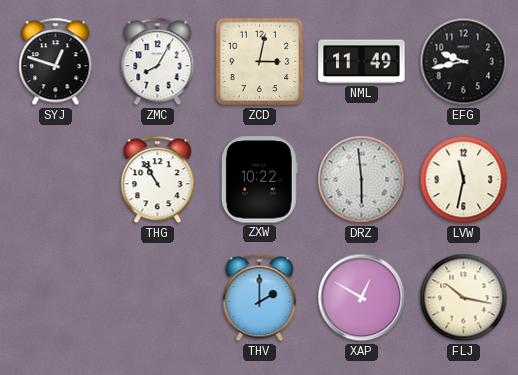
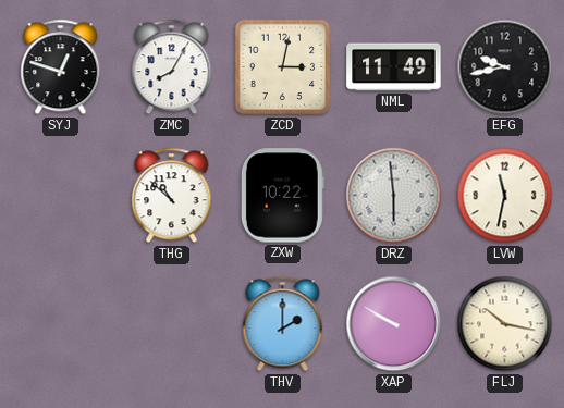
THG: 10:55 -> 10:52 (172, 196)
XAP: 12:50 -> 9:50 (394, 324)
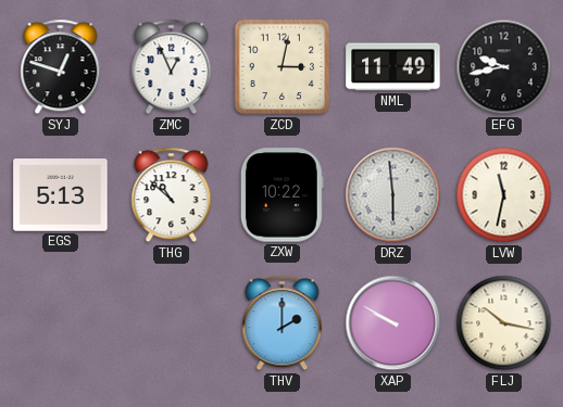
ZMC: 8:05 -> 12:56 (172, 67)
EGS: none -> 5:13 (61, 195)
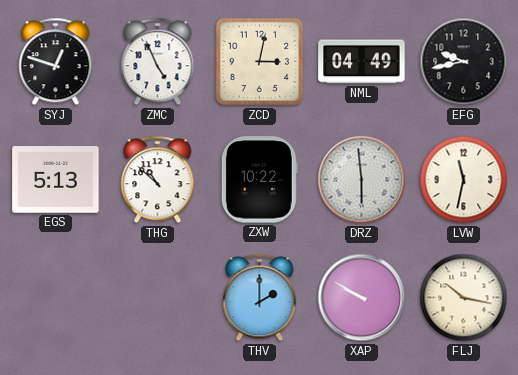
ZMC: 12:56 -> 4:56 (158, 62)
NML: 11:49 -> 04:49 (362, 62)
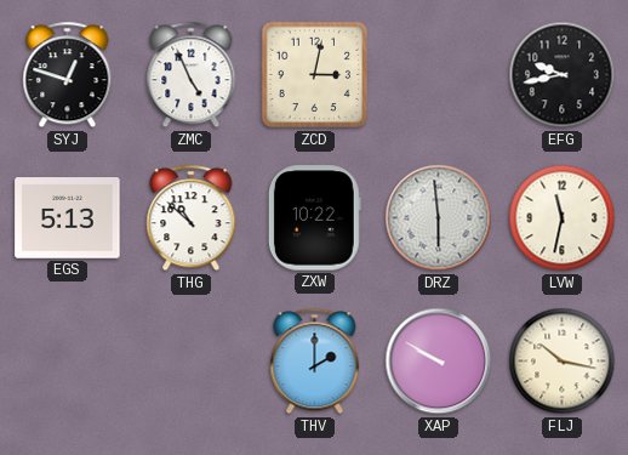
NML: 04:49 -> none (362, 62)
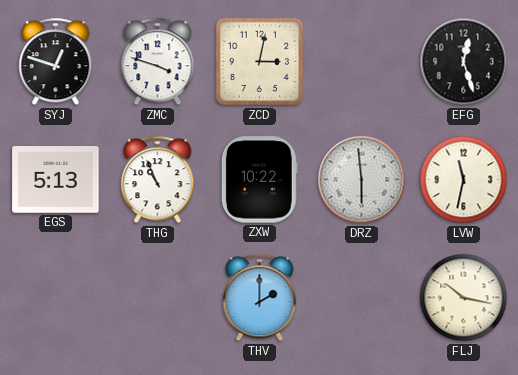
ZMC: 4:56 -> 3:48 (158, 62)
EFG: 9:43 -> 12:27 (464, 62)
THG: 10:52 -> 10:56 (158, 180)
XAP: 9:50 -> none (439, 362)
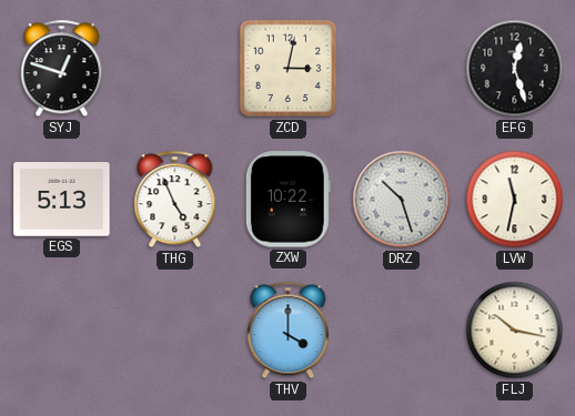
ZMC: 3:48 -> none (158, 62)
THG: 10:56 -> 4:56 (175, 200)
DRZ: 5:59 -> 10:27 (402, 200)
THV: 2:00 -> 4:00 (289, 331)
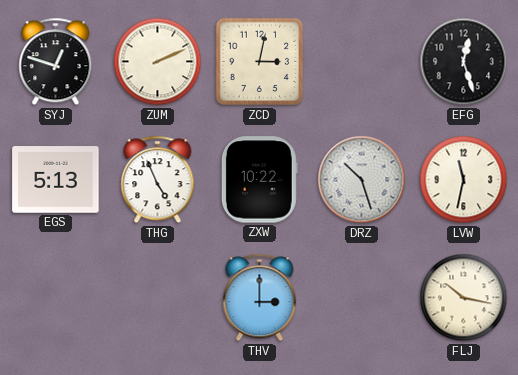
ZUM: none -> 2:11 (158, 62)
THV: 4:00 -> 3:00 (260, 298)
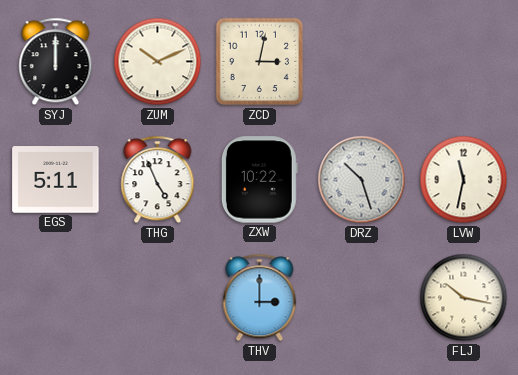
SYJ: 12:48 -> 12:00 (56, 62)
ZUM: 2:11 -> 10:11 (158, 62)
EFG: 12:27 -> none (464, 62)
EGS: 5:13 -> 5:11 (56, 180)
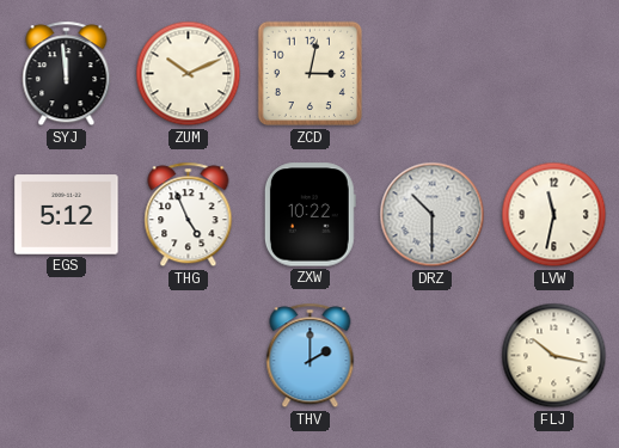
SYJ: 12:00 -> 11:59 (67, 74)
EGS: 5:11 -> 5:12 (67, 215)
DRZ: 10:27 -> 10:30 (433, 215)
THV: 3:00 -> 2:00 (311, 356)
